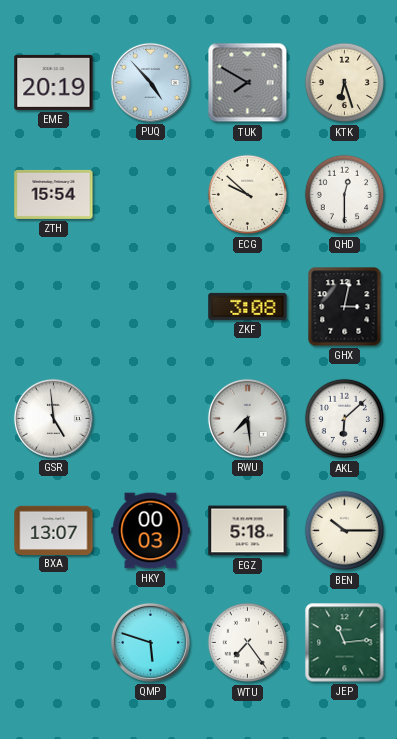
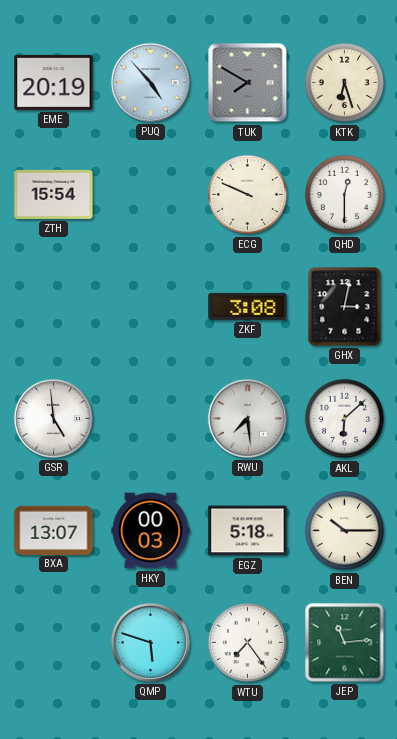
ECG: 9:52 -> 9:49 (248, 195)
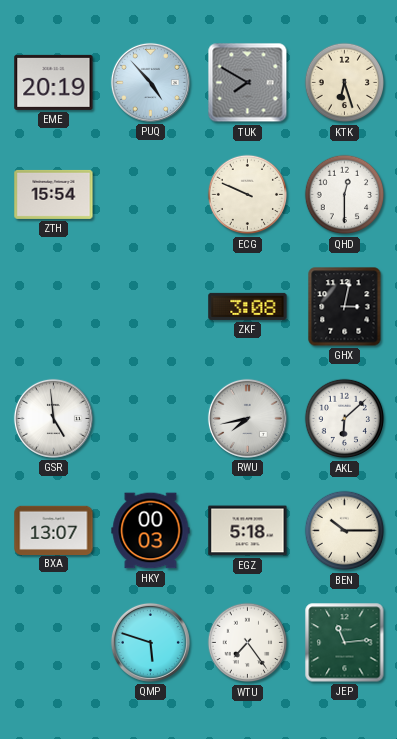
RWU: 7:29 -> 7:43 (247, 418)
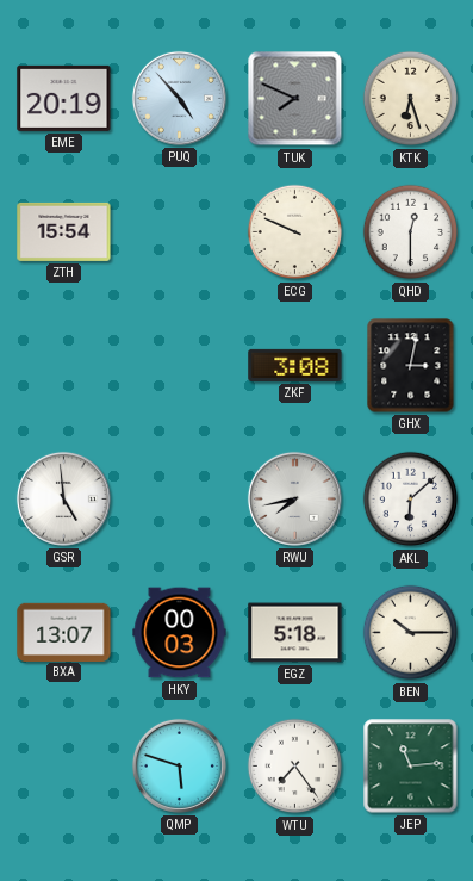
TUK: 7:50 -> 7:49 (295, 99)
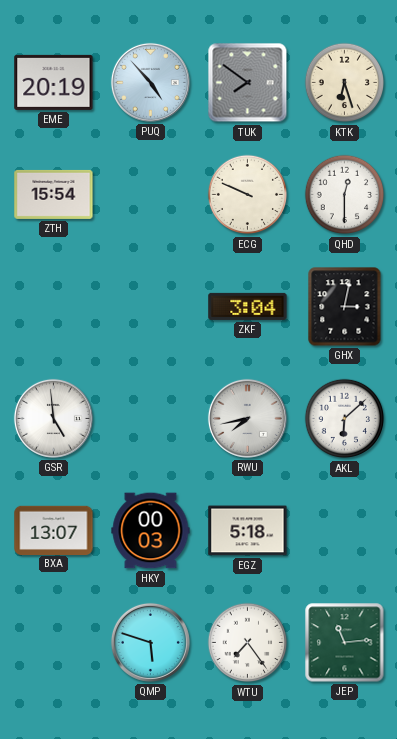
TUK: 7:49 -> 7:51 (248, 83)
ZKF: 3:08 -> 3:04 (248, 306)
BEN: 10:15 -> none (411, 633)
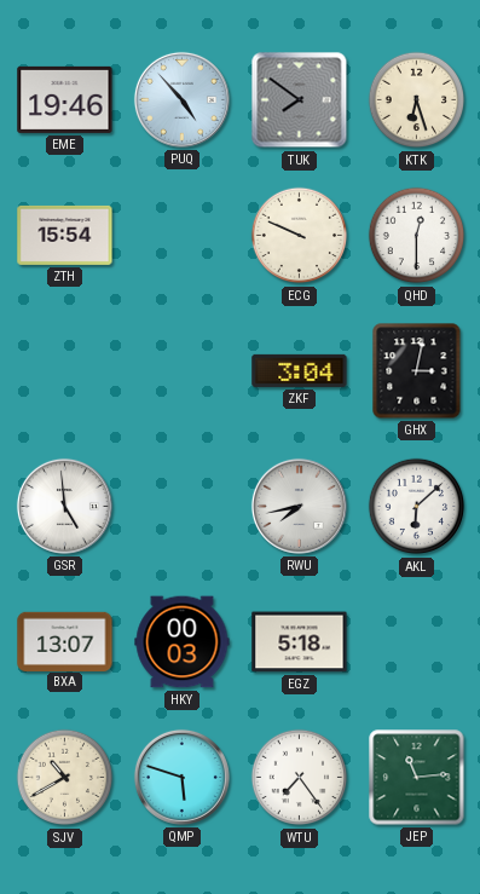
EME: 20:19 -> 19:46 (65, 99)
SJV: none -> 10:40 (65, 778)
